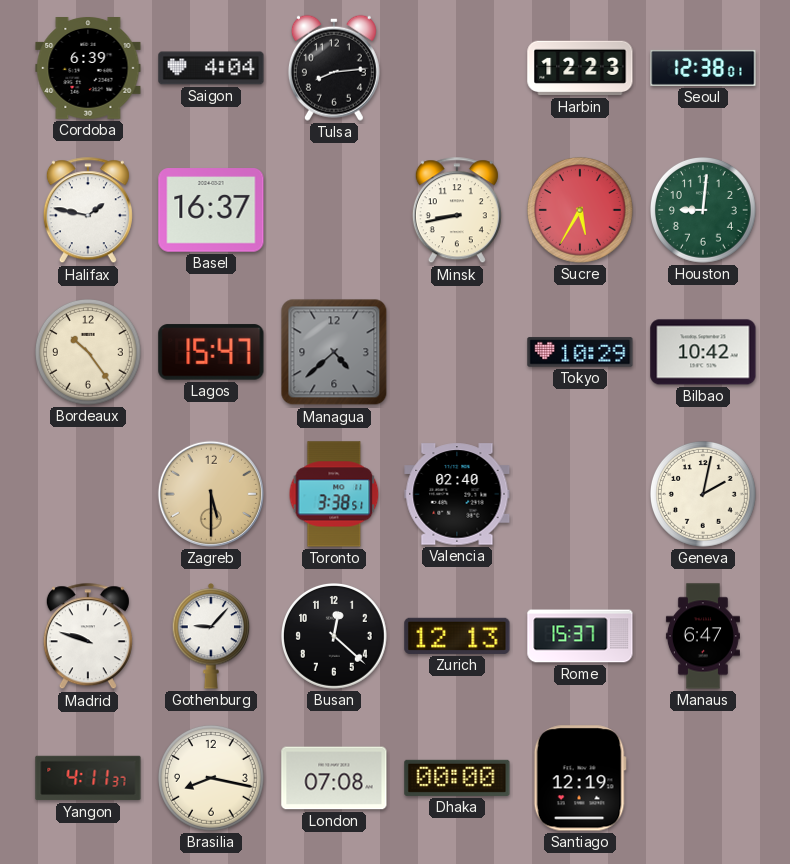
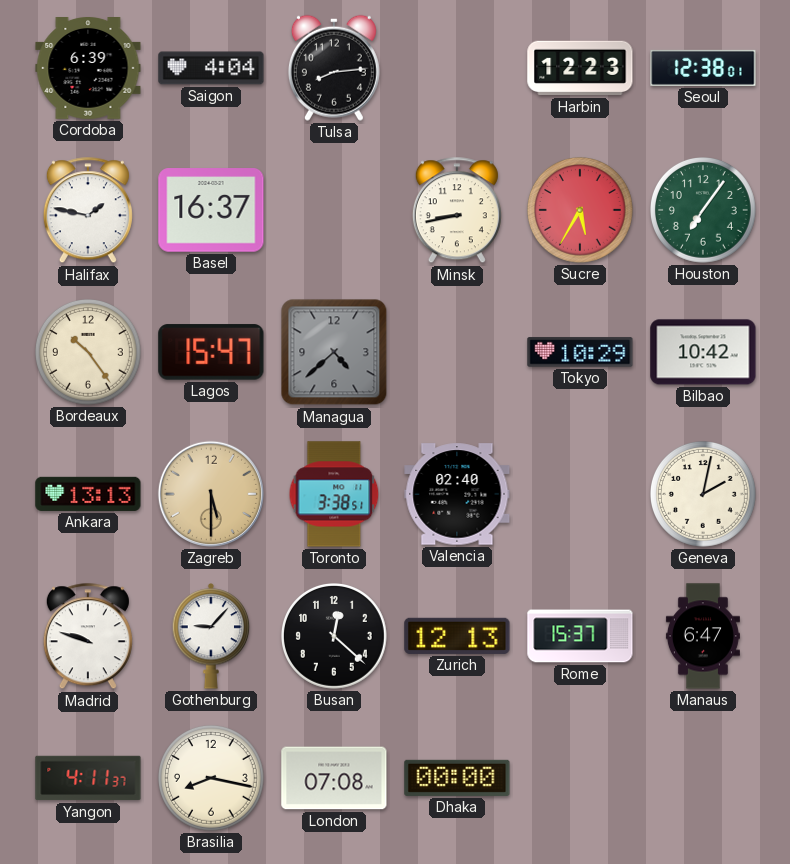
Houston: 9:01 -> 7:06 (704, 211)
Ankara: none -> 13:13 (88, 494)
Santiago: 12:19 -> none (580, 778)
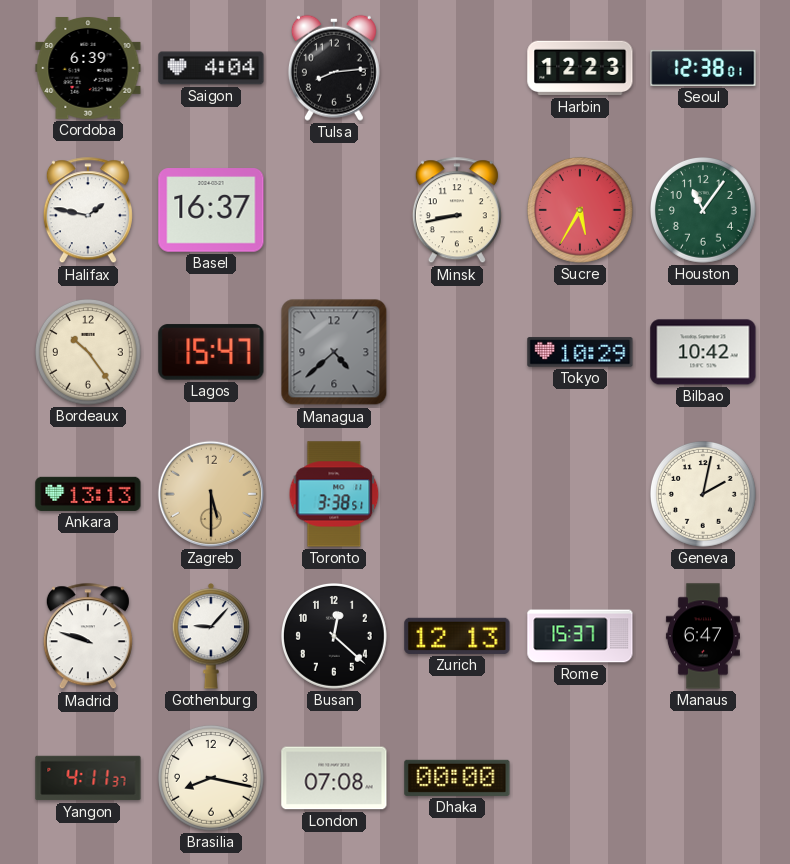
Houston: 7:06 -> 11:06 (704, 211)
Valencia: 02:40 -> none (457, 494)
